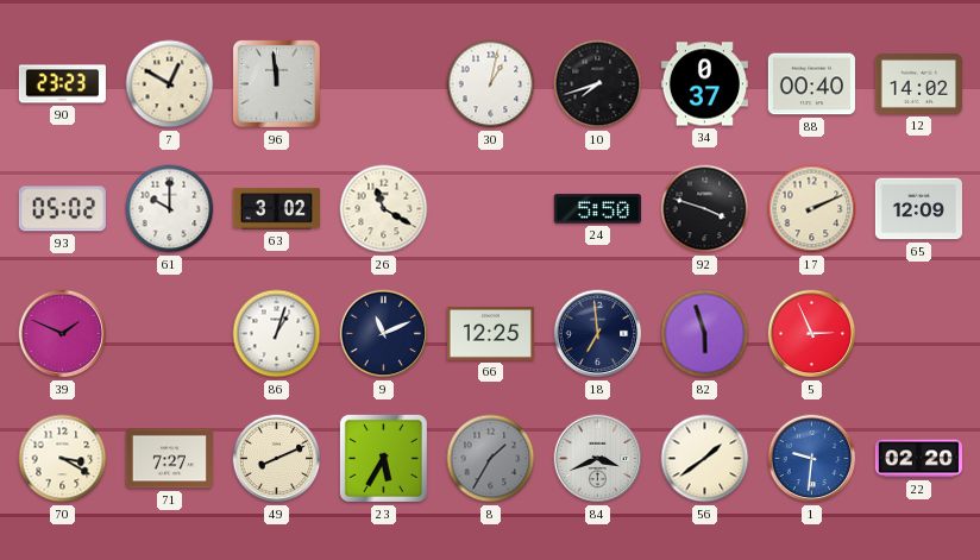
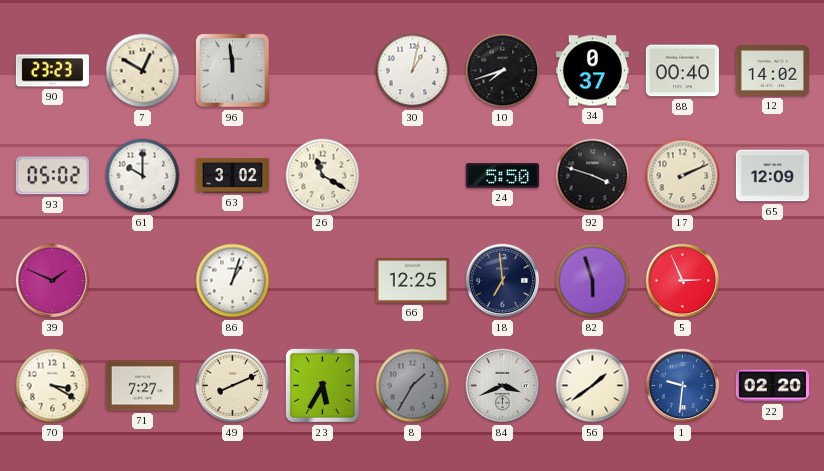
9: 11:11 -> none (384, 334)
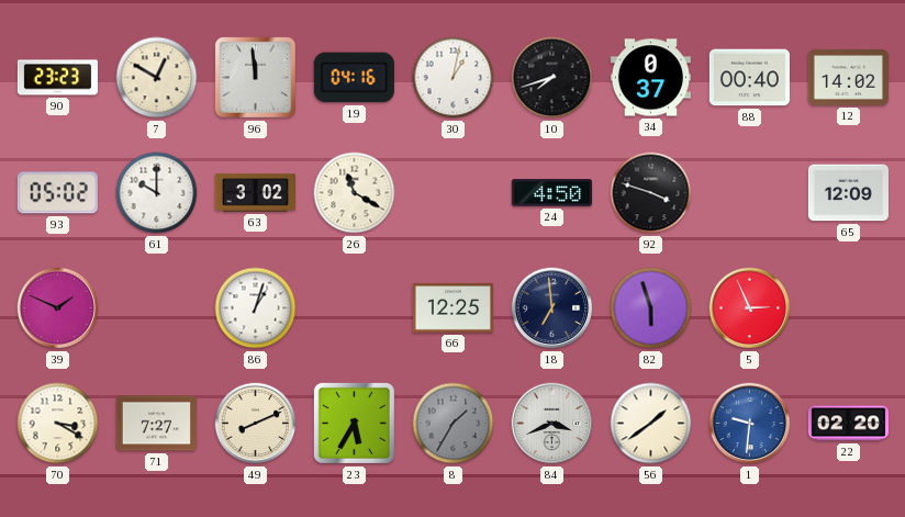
19: none -> 04:16 (354, 78)
24: 5:50 -> 4:50 (551, 193)
17: 2:11 -> none (683, 176)
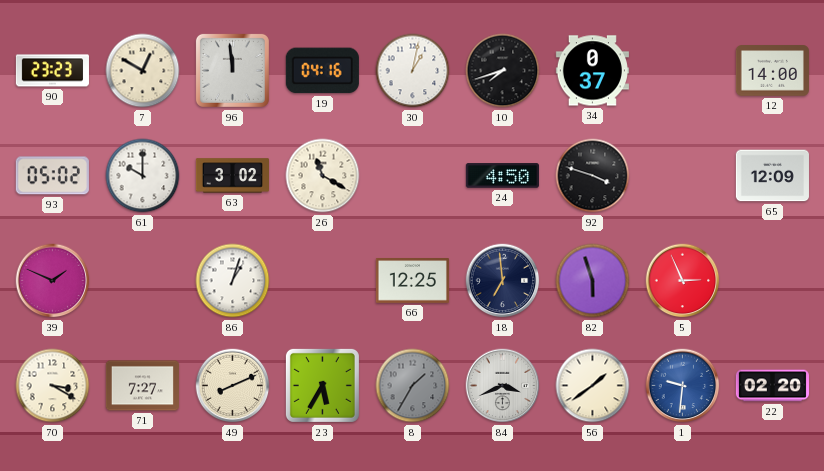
88: 00:40 -> none (749, 78)
12: 14:02 -> 14:00 (772, 71)
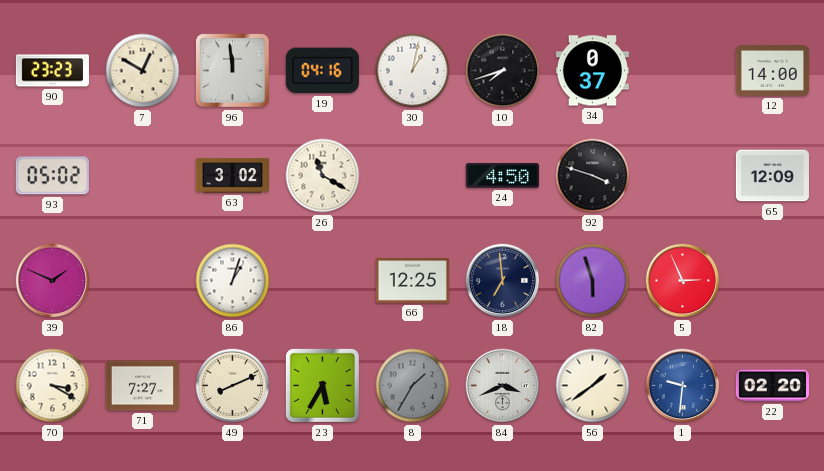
61: 10:00 -> none (143, 176)
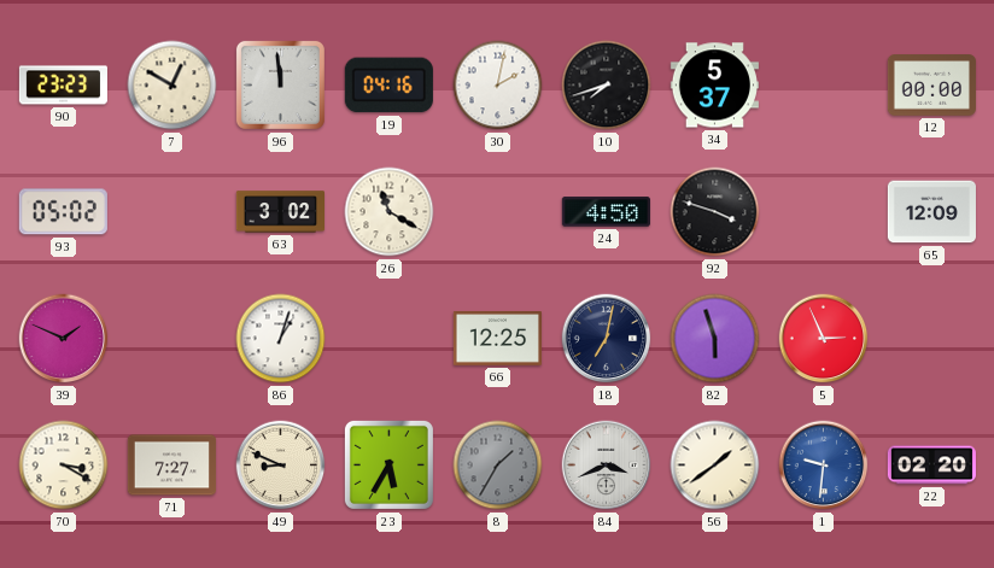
30: 1:02 -> 2:02 (498, 86)
34: 0:37 -> 5:37 (714, 86)
12: 14:00 -> 00:00 (931, 86)
18: 6:59 -> 7:02 (607, 339)
49: 8:11 -> 8:49 (281, 465)
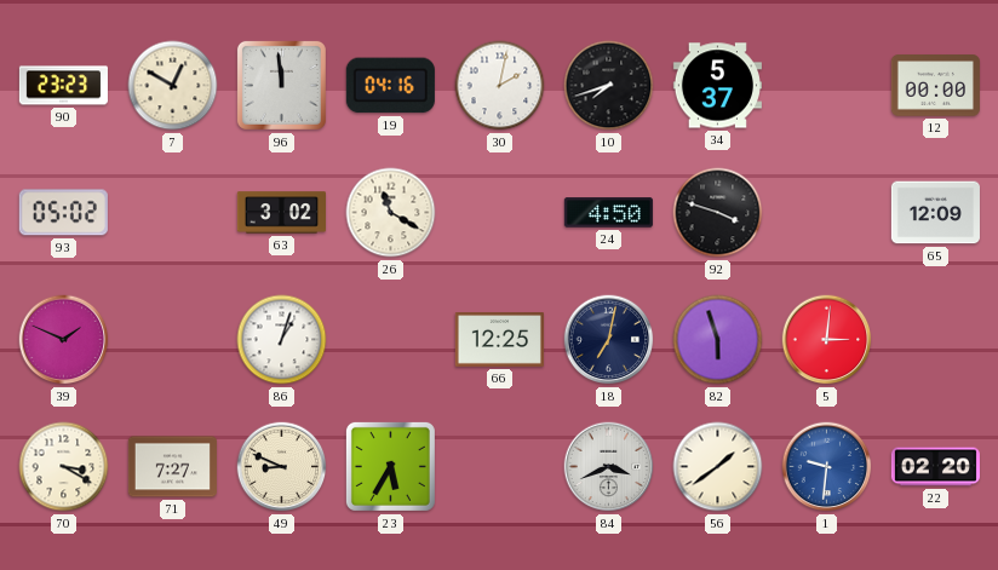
5: 2:56 -> 3:01 (827, 340)
8: 1:35 -> none (498, 465)
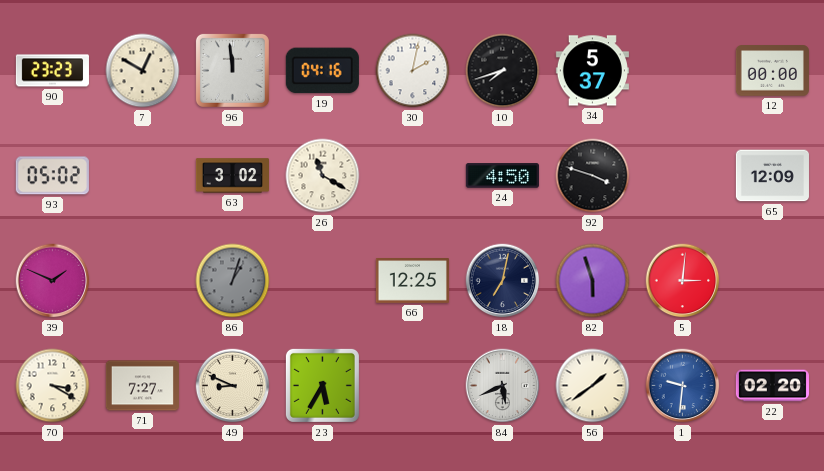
86 dial: white -> grey (233, 281)
84: 3:41 -> 5:41 (503, 386)
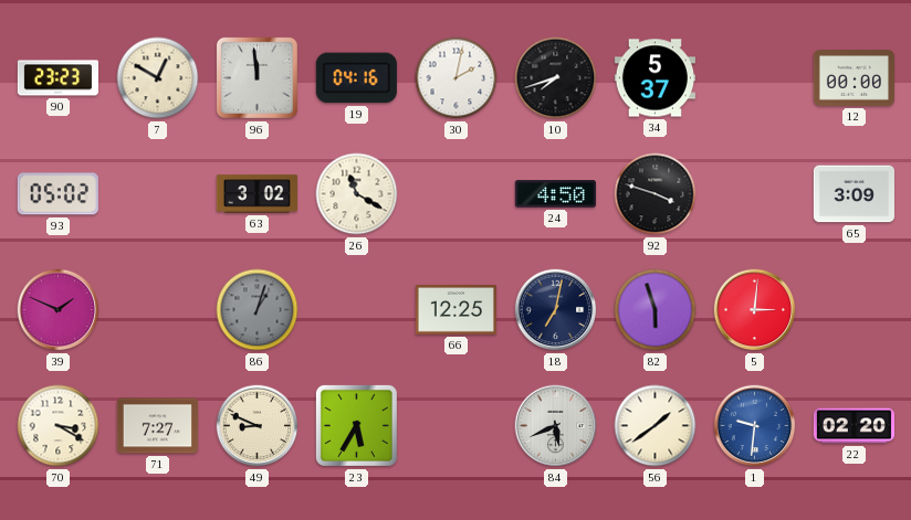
65: 12:09 -> 3:09 (854, 194)
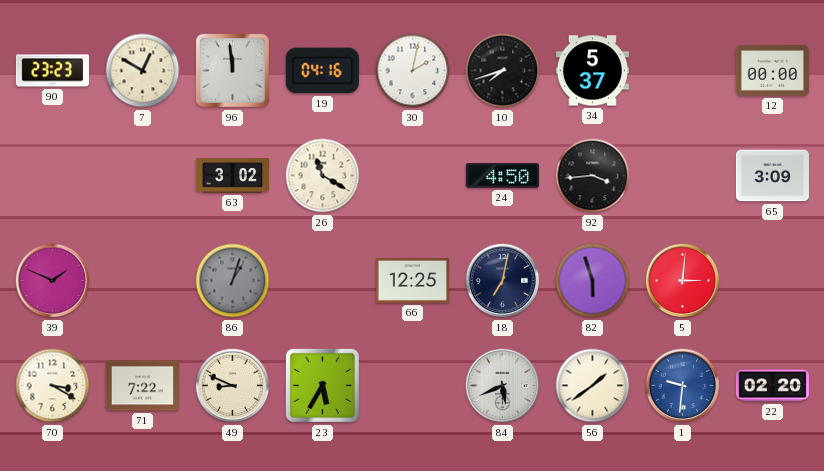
93: 05:02 -> none (57, 194)
92: 3:48 -> 3:44 (593, 176)
71: 7:27 -> 7:22 (142, 386)
